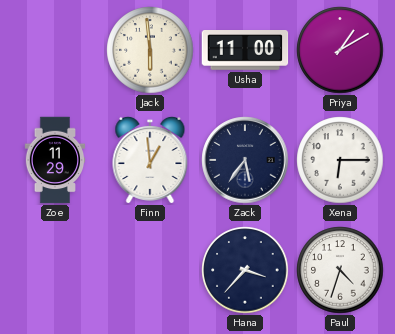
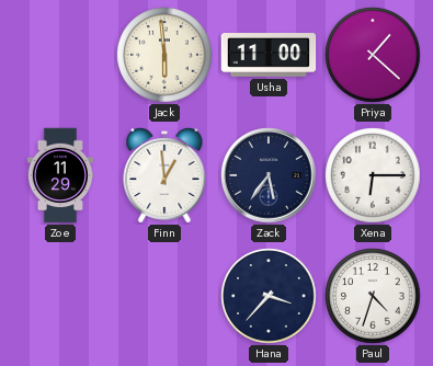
Priya: 1:10 -> 1:22 (373, 55)
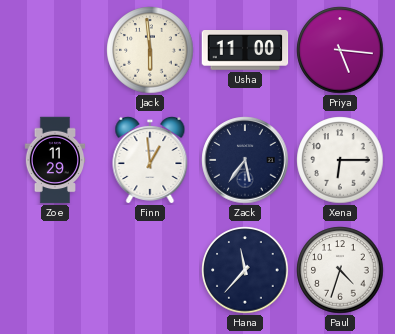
Priya: 1:22 -> 5:16 (340, 50)
Hana: 3:37 -> 11:37 (245, 270)
